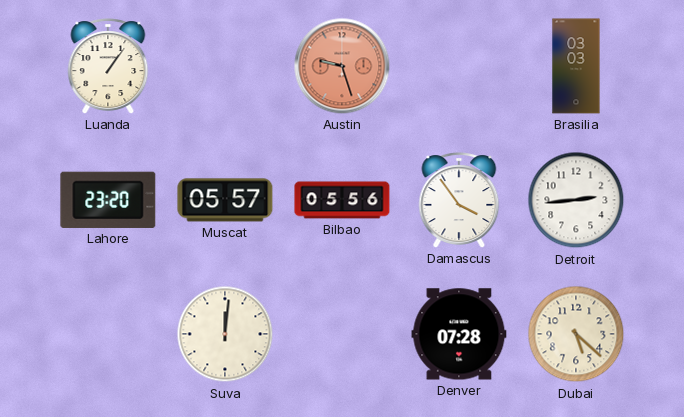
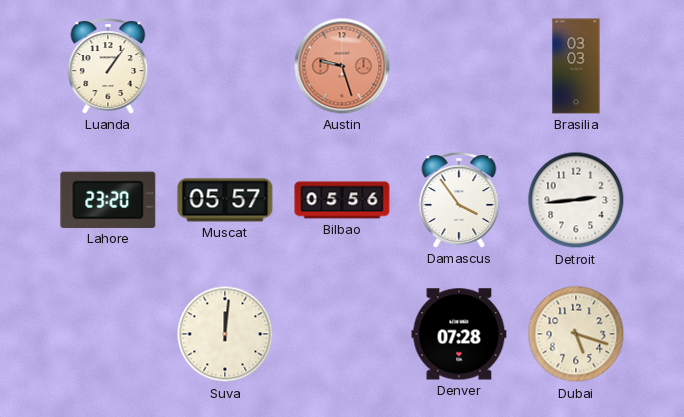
Dubai: 5:22 -> 5:18 (576, 334)
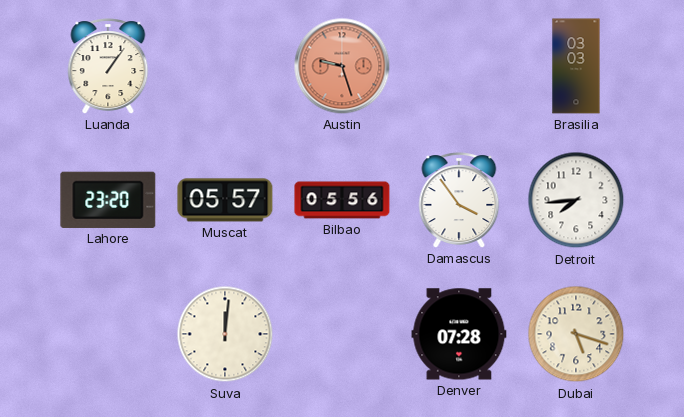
Detroit: 2:44 -> 7:44 (576, 200)
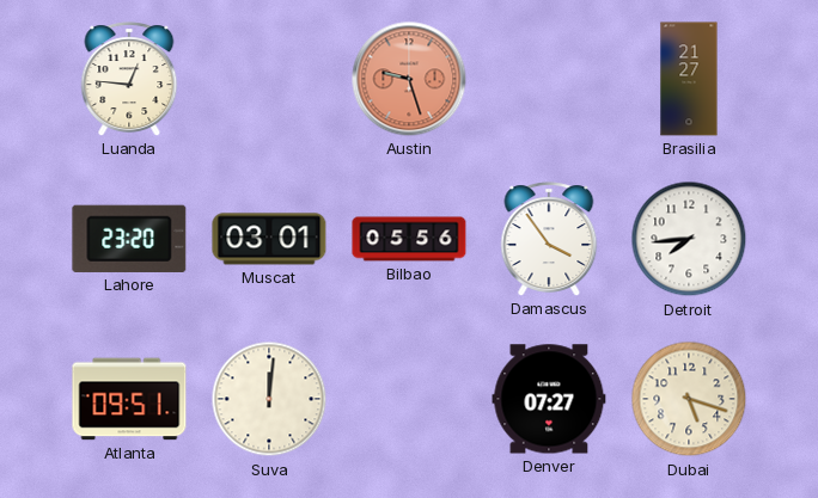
Luanda: 1:06 -> 12:46 (129, 79)
Brasilia: 03:03 -> 21:27 (689, 79)
Muscat: 05:57 -> 03:01 (269, 239)
Atlanta: none -> 09:51 (129, 399)
Denver: 07:28 -> 07:27 (549, 399)
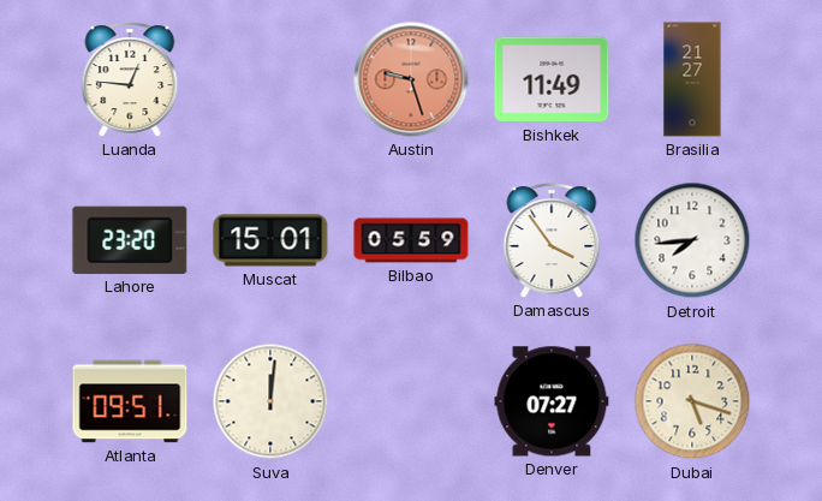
Bishkek: none -> 11:49 (552, 79)
Muscat: 03:01 -> 15:01 (270, 240)
Bilbao: 05:56 -> 05:59 (411, 240)
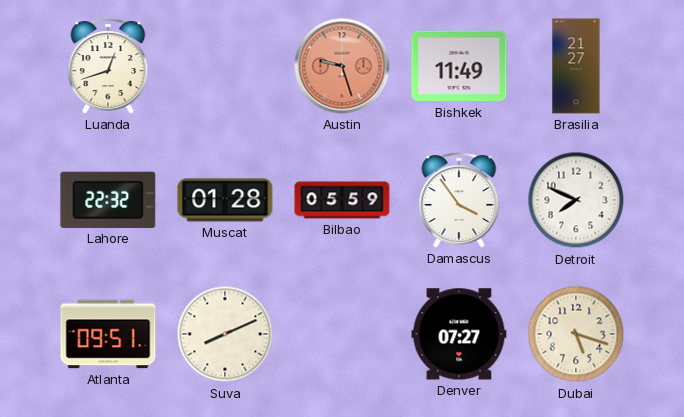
Luanda: 12:46 -> 12:42 (108, 66)
Lahore: 23:20 -> 22:32 (108, 200)
Muscat: 15:01 -> 01:28 (225, 200)
Detroit: 7:44 -> 7:49 (576, 200)
Suva: 12:01 -> 8:11 (225, 334)
